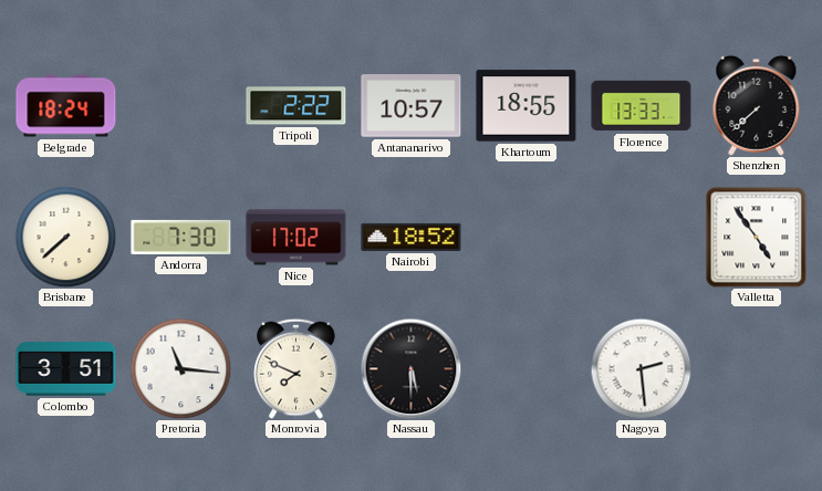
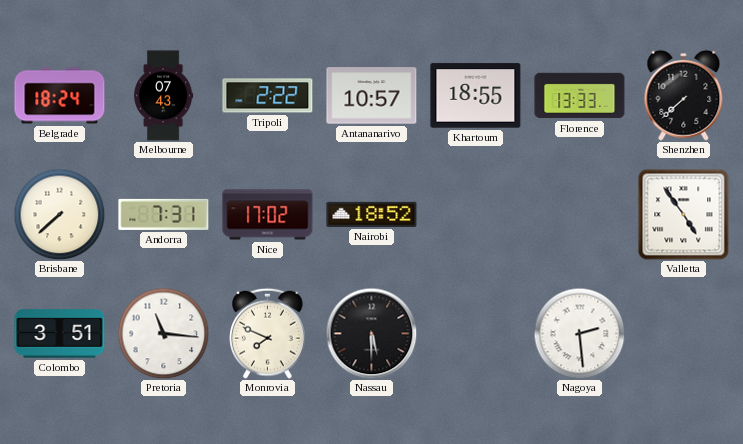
Melbourne: none -> 07:43 (164, 96)
Andorra: 7:30 -> 7:31 (164, 214)
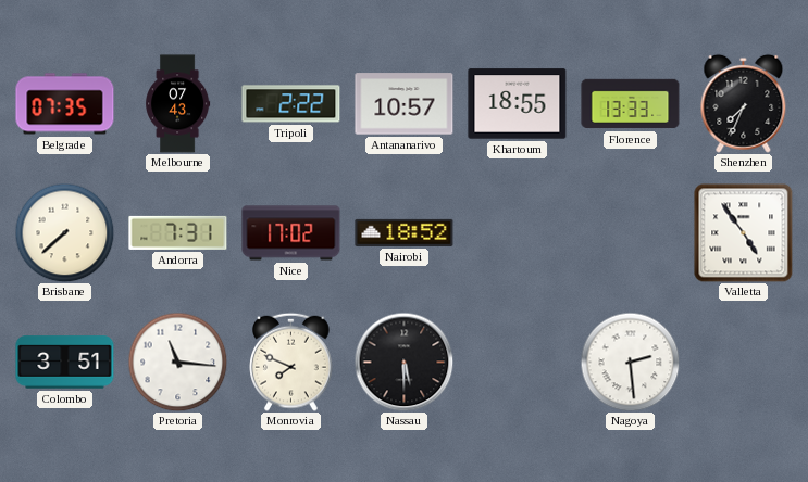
Belgrade: 18:24 -> 07:35 (65, 104)
Shenzhen: 7:38 -> 7:34 (744, 103)
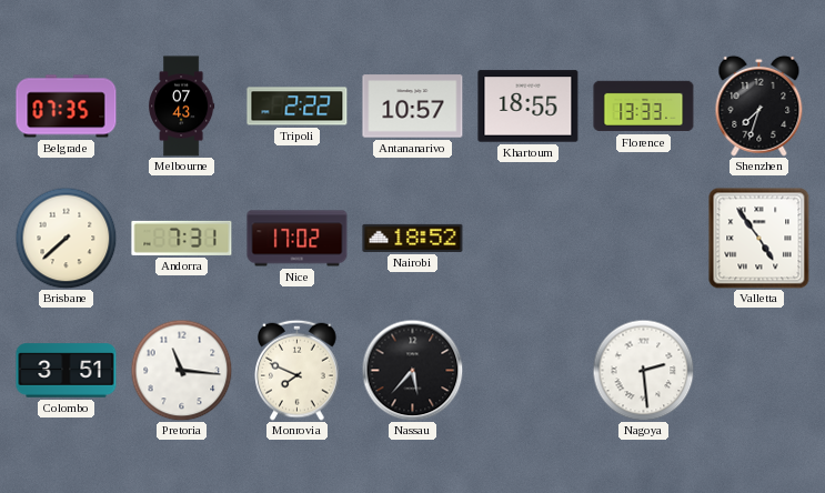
Shenzhen: 7:34 -> 7:33 (759, 105)
Nassau: 5:30 -> 5:37 (412, 370)
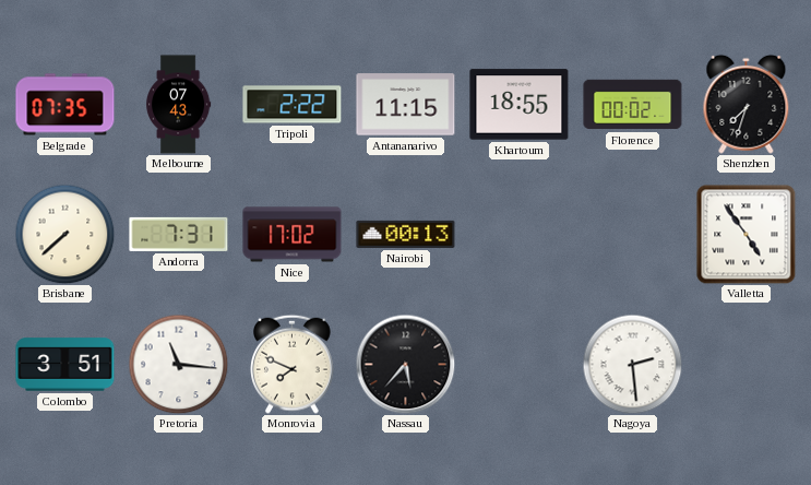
Antananarivo: 10:57 -> 11:15 (406, 105)
Florence: 13:33 -> 00:02 (633, 105)
Nairobi: 18:52 -> 00:13 (406, 234)
